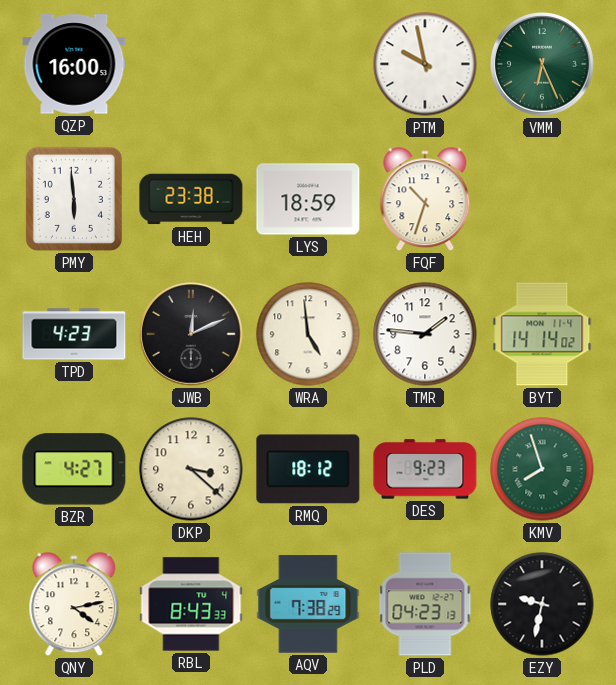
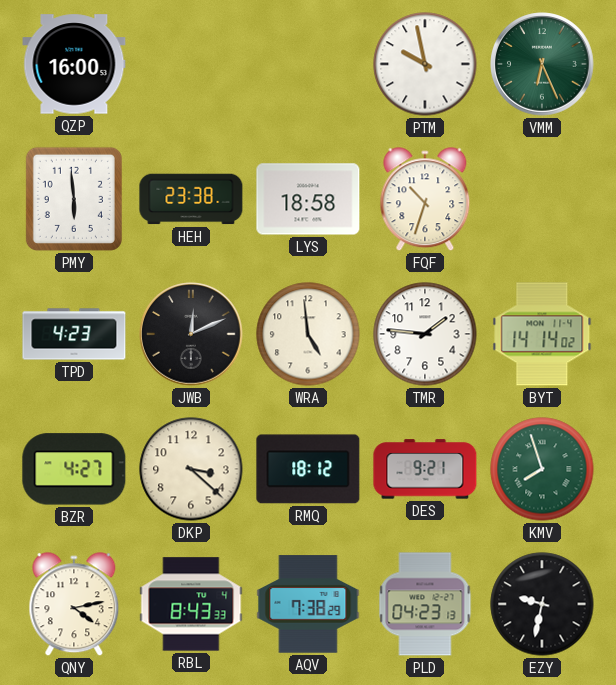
LYS: 18:59 -> 18:58 (308, 199)
DES: 9:23 -> 9:21 (425, 469)
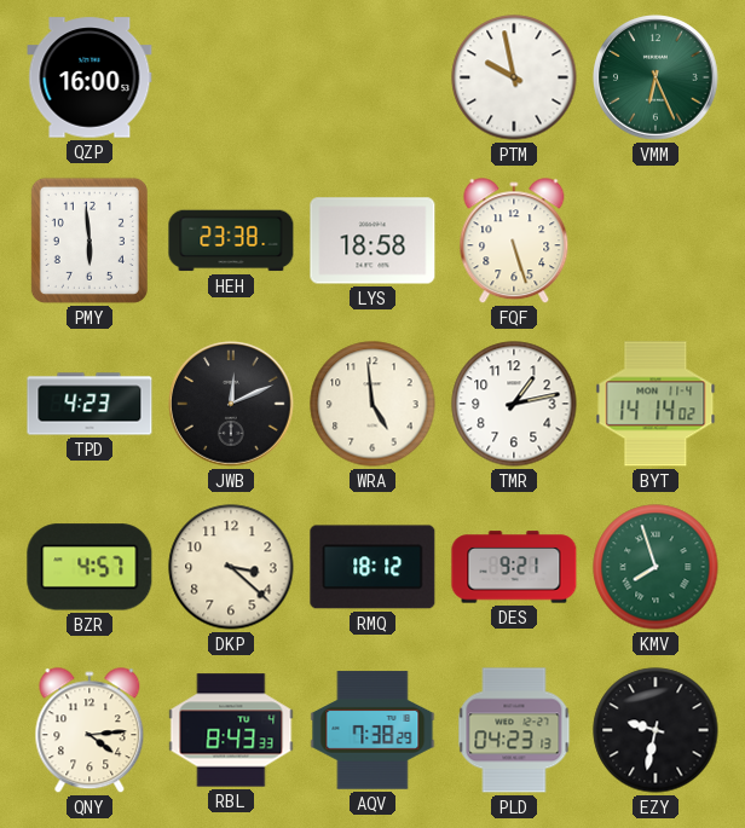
FQF: 10:33 -> 5:27 (514, 242)
TMR: 1:46 -> 1:13 (514, 404)
BZR: 4:27 -> 4:57 (89, 567)
QNY: 4:13 -> 4:14 (89, 731)
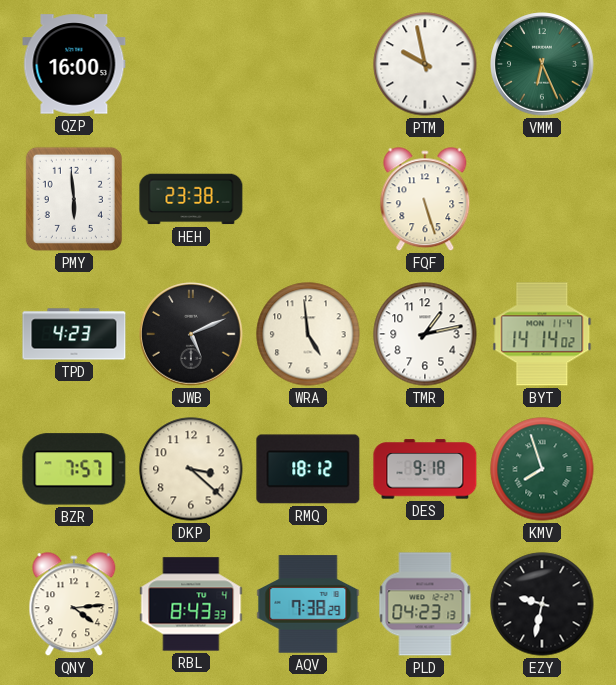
LYS: 18:58 -> none (372, 241)
JWB: 12:11 -> 5:11 (191, 334)
BZR: 4:57 -> 7:57 (74, 469)
DES: 9:21 -> 9:18 (425, 469)
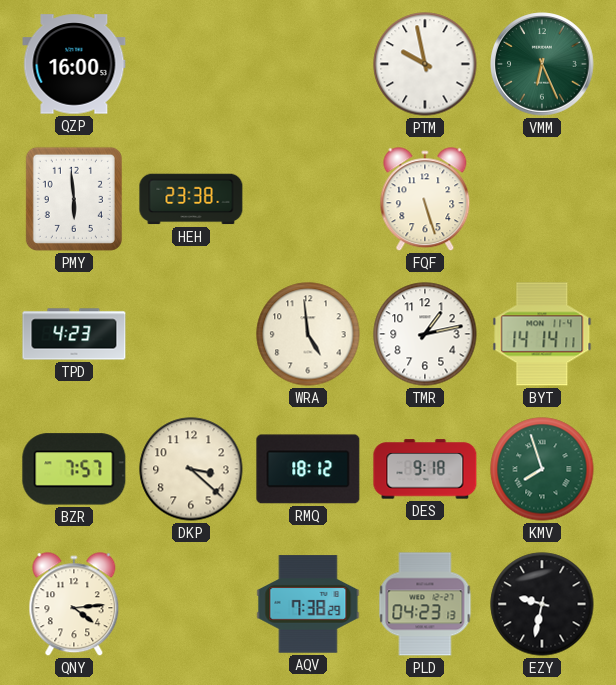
JWB: 5:11 -> none (191, 334)
BYT: 14:14:02 -> 14:14:11 (542, 334)
RBL: 8:43 -> none (191, 604)
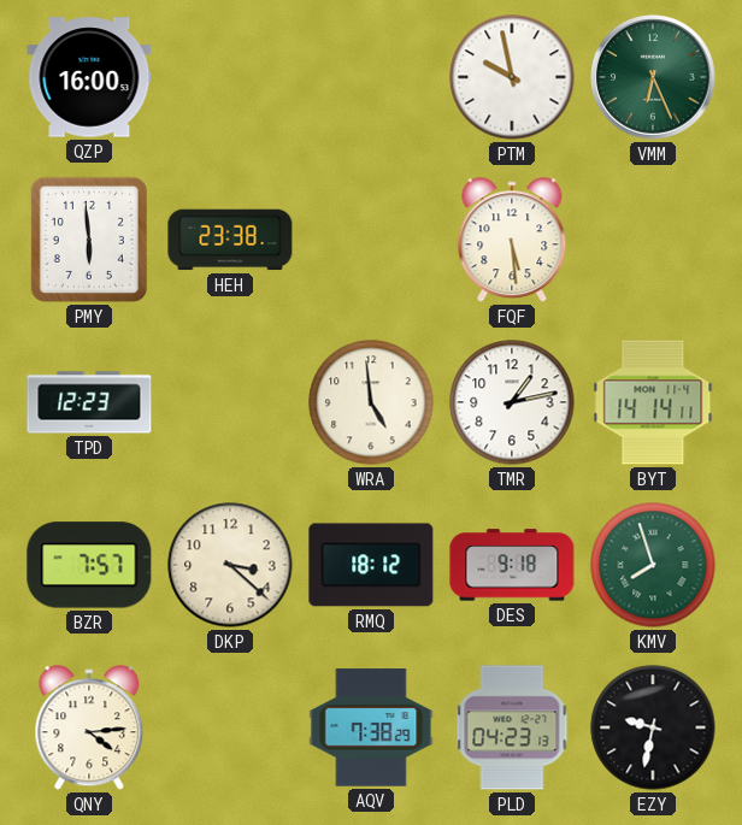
FQF: 5:27 -> 5:29 (512, 241)
TPD: 4:23 -> 12:23 (89, 402)
